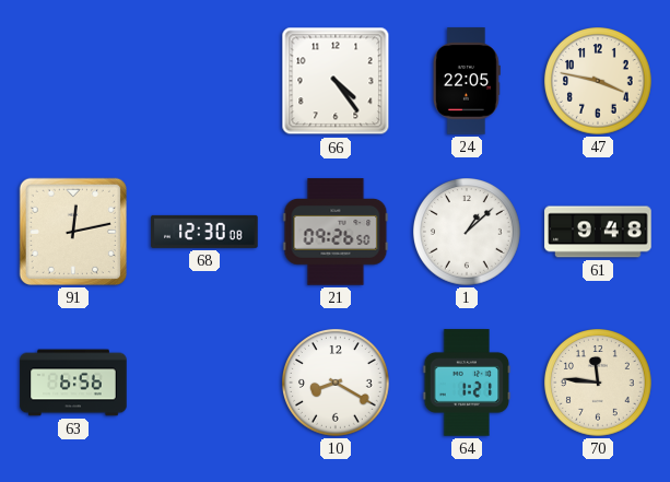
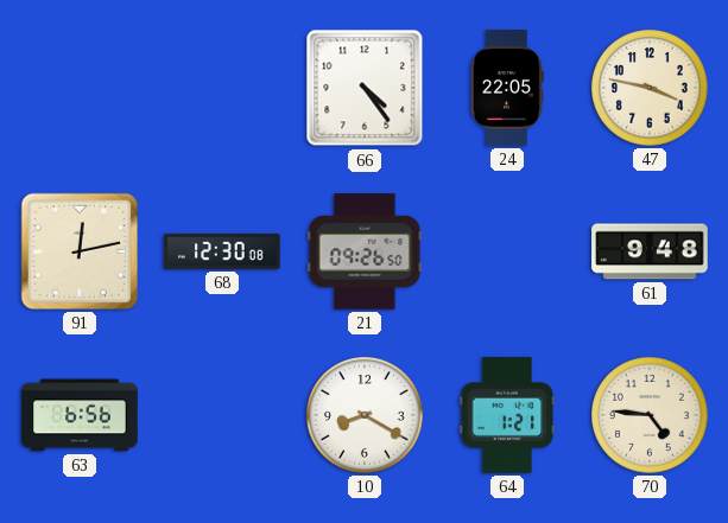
1: 1:08 -> none (467, 232)
70: 11:46 -> 4:46 (650, 415)
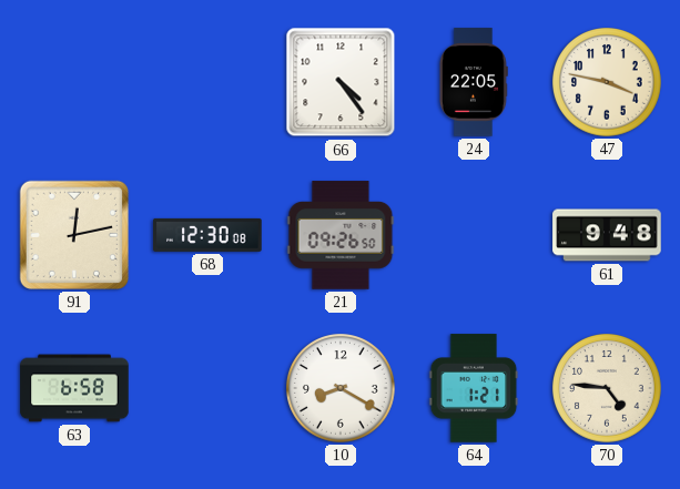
63: 6:56 -> 6:58 (74, 388)
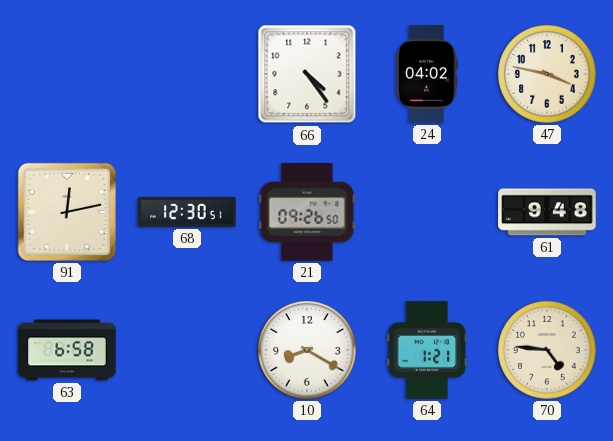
24: 22:05 -> 04:02 (427, 74)
68: 12:30:08 -> 12:30:51 (187, 212)
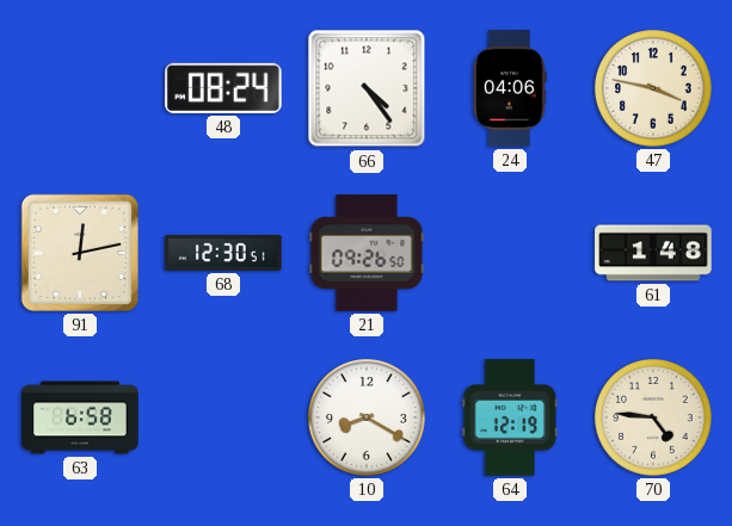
48: none -> 08:24 (223, 88)
24: 04:02 -> 04:06 (510, 88)
61: 9:48 -> 1:48 (653, 253)
64: 1:21 -> 12:19 (510, 417)
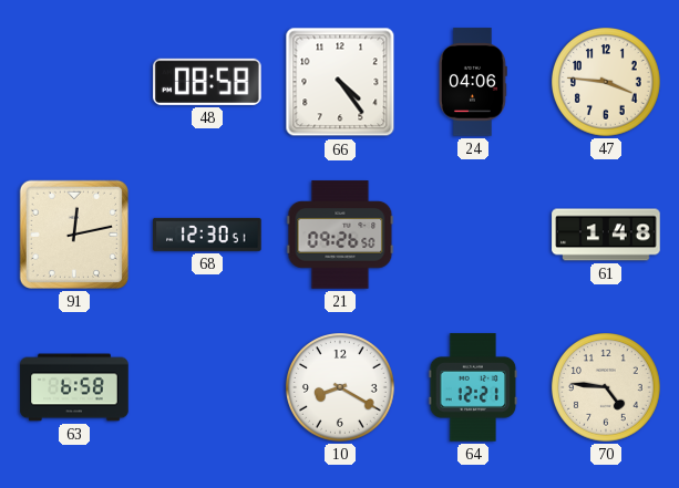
48: 08:24 -> 08:58 (207, 82)
47: 3:47 -> 3:46 (606, 82)
64: 12:19 -> 12:21 (473, 387)
